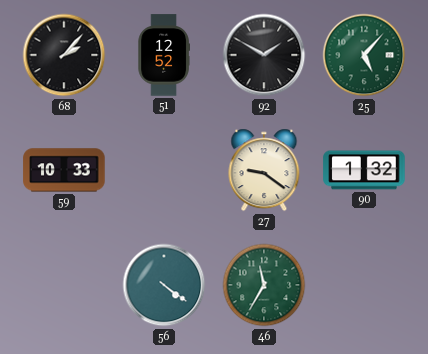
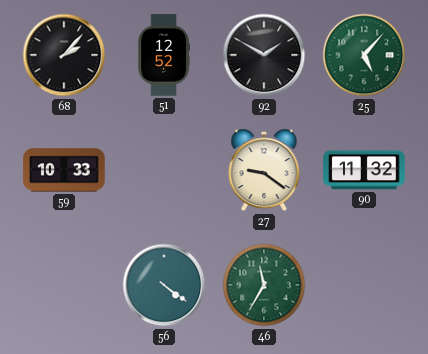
90: 1:32 -> 11:32 (364, 170)
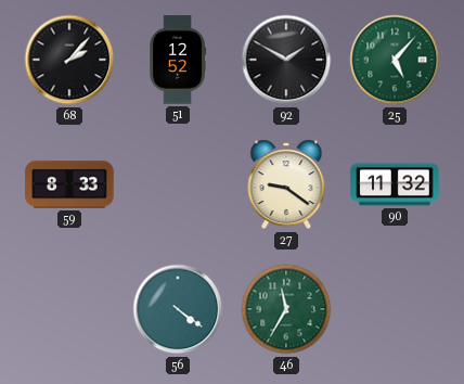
59: 10:33 -> 8:33 (69, 184)
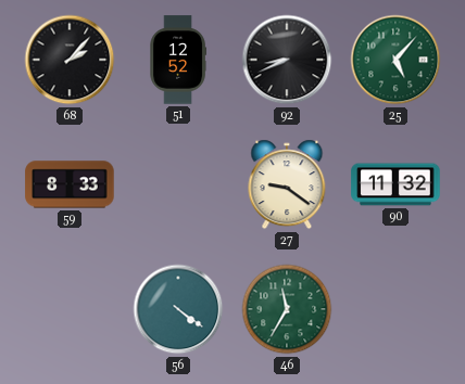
92: 1:50 -> 8:41 (287, 60)
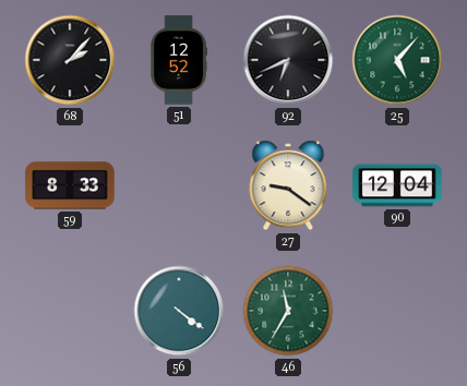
92: 8:41 -> 6:41 (288, 60)
90: 11:32 -> 12:04 (397, 185)
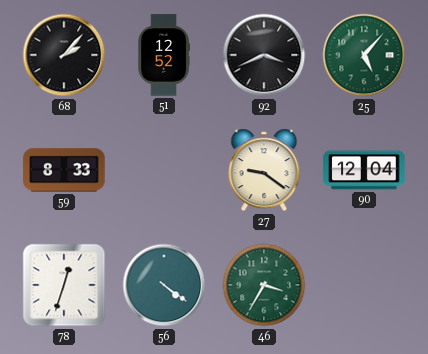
92: 6:41 -> 3:41 (264, 55)
78: none -> 12:33 (64, 285)
46: 11:35 -> 3:35 (264, 285)
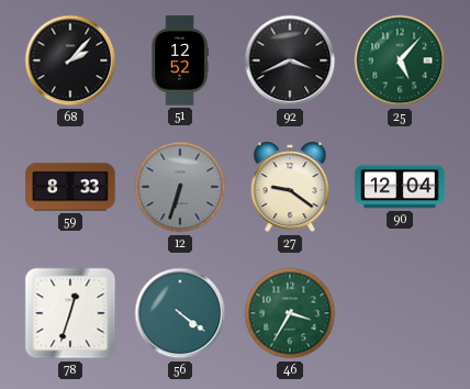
12: none -> 6:33 (180, 187)
